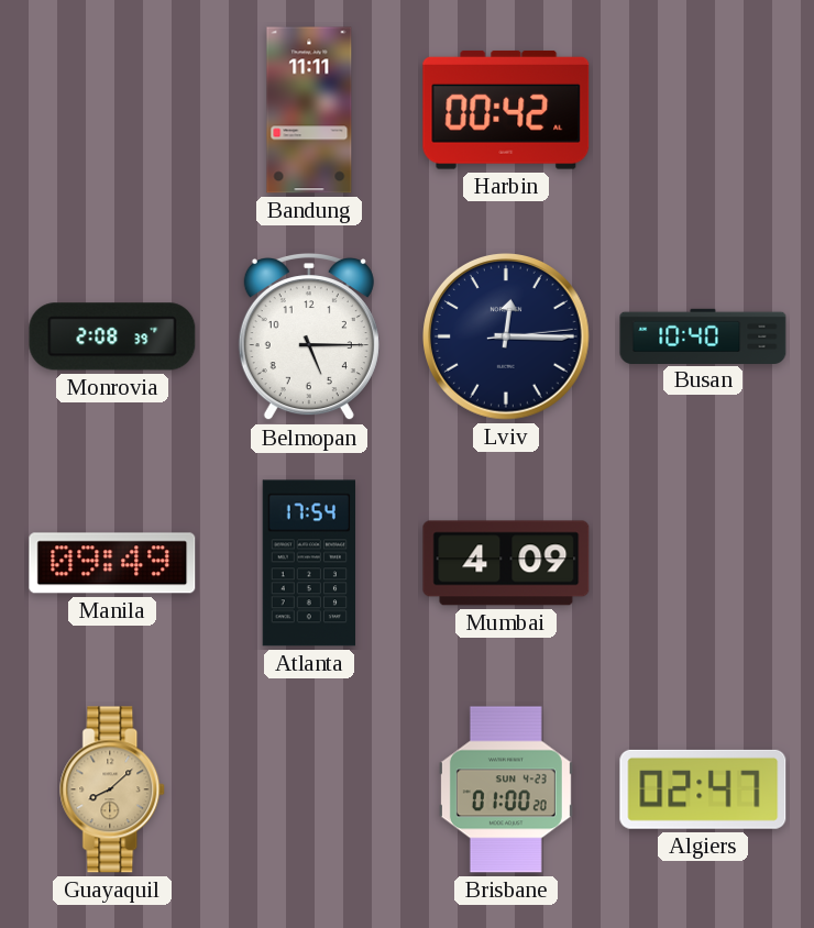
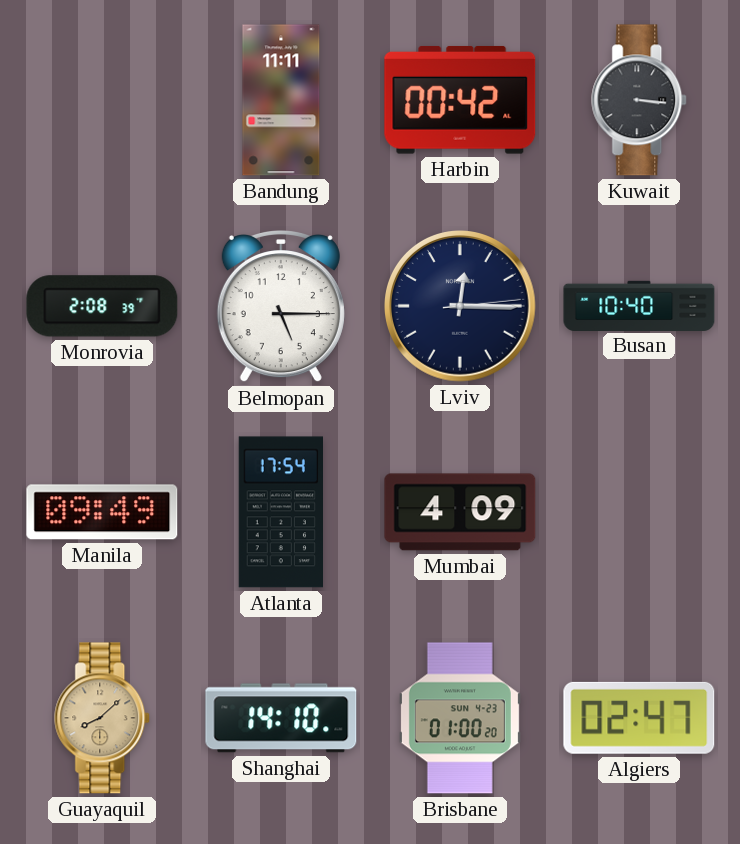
Kuwait: none -> 3:16 (640, 100)
Shanghai: none -> 14:10 (281, 718)
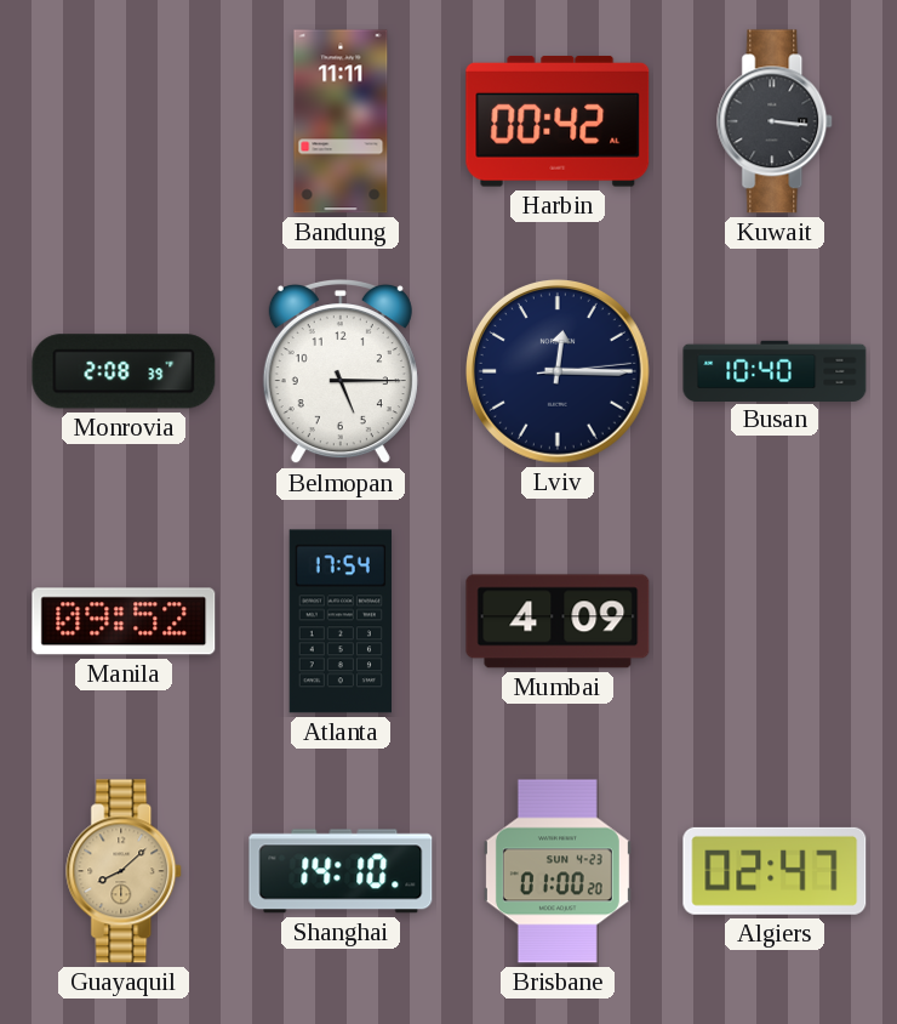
Manila: 09:49 -> 09:52 (124, 621)
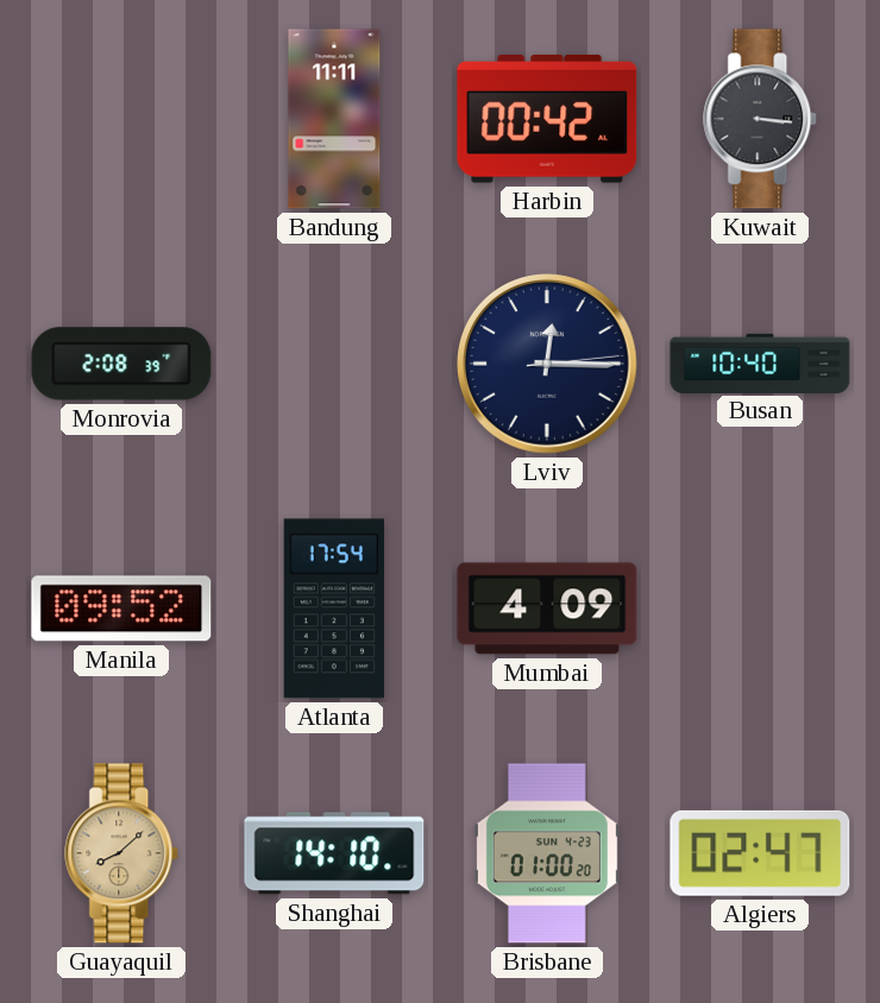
Belmopan: 5:15 -> none (341, 372)
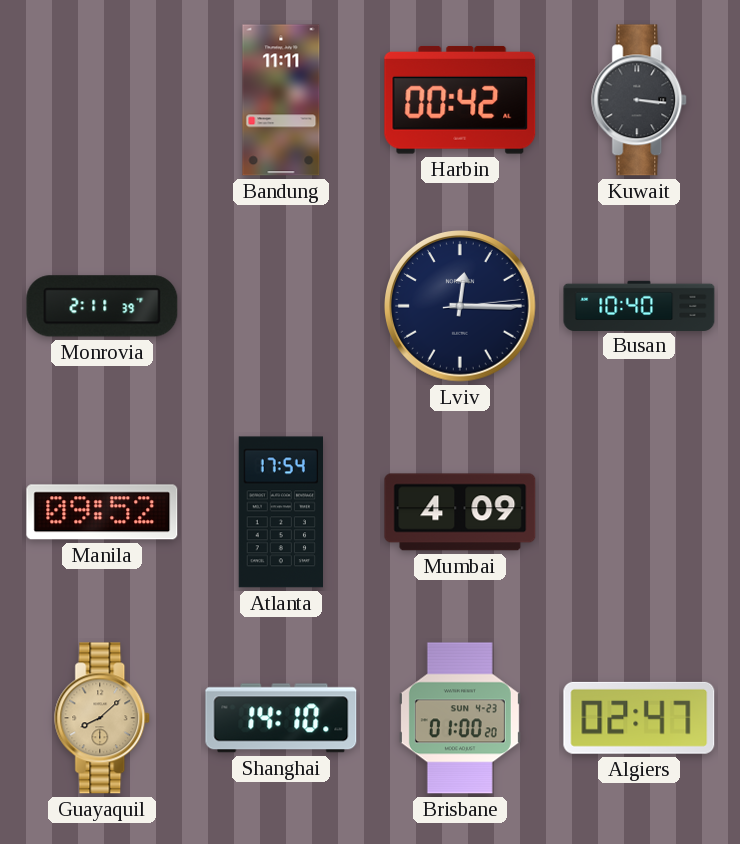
Monrovia: 2:08 -> 2:11 (102, 306)
